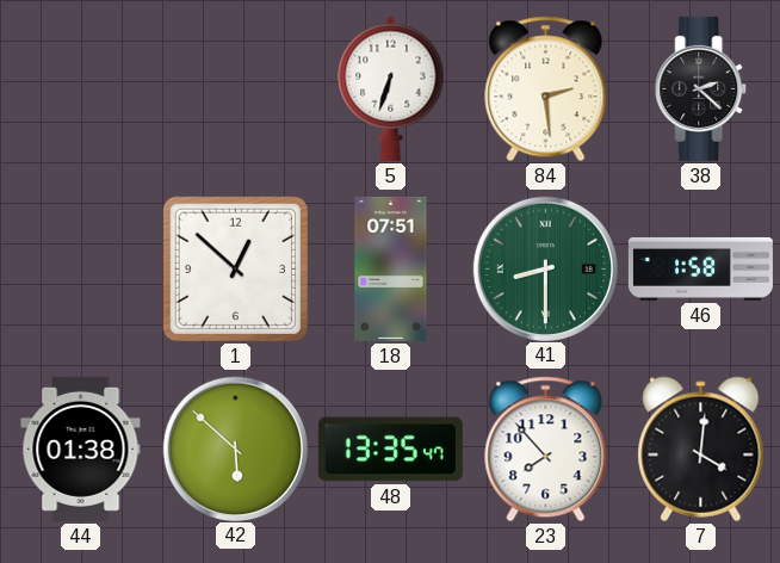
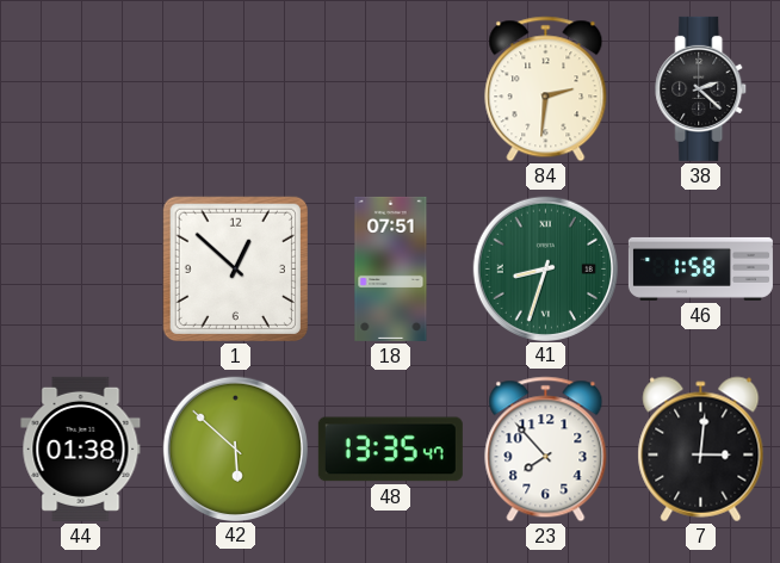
5: 6:33 -> none (391, 88)
84: 2:29 -> 2:31 (546, 89)
41: 8:30 -> 8:33 (545, 268)
7: 4:01 -> 3:01 (701, 450)
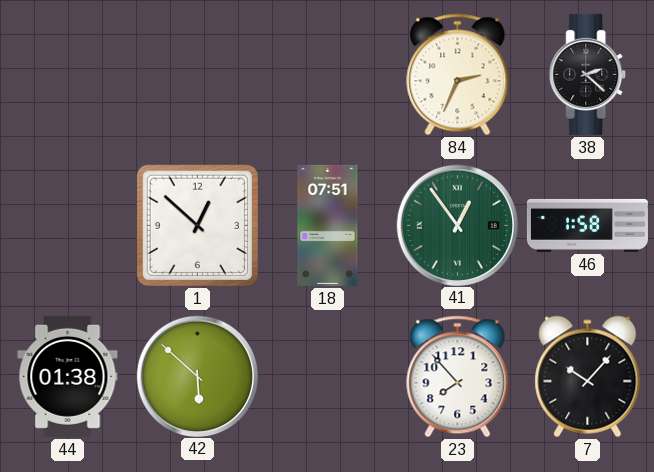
84: 2:31 -> 2:34 (458, 75)
41: 8:33 -> 12:54 (457, 225)
48: 13:35 -> none (390, 450)
7: 3:01 -> 10:07 (588, 377)
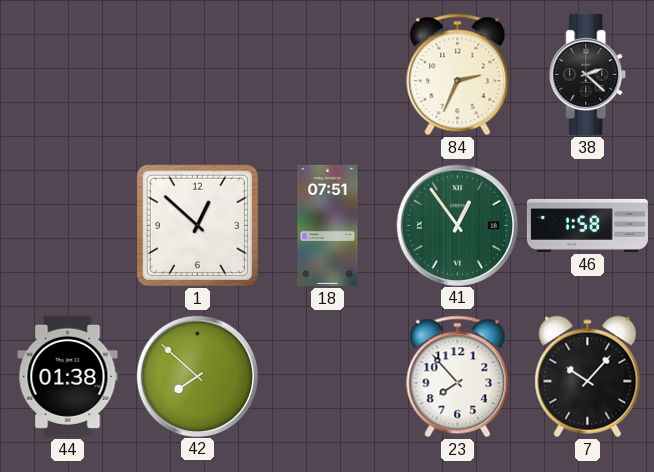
42: 5:52 -> 7:52 (197, 376)
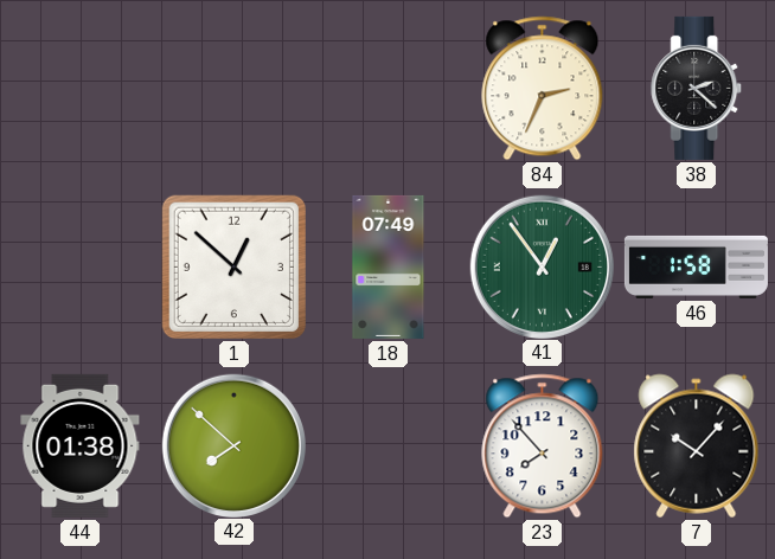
18: 07:51 -> 07:49 (389, 266)
